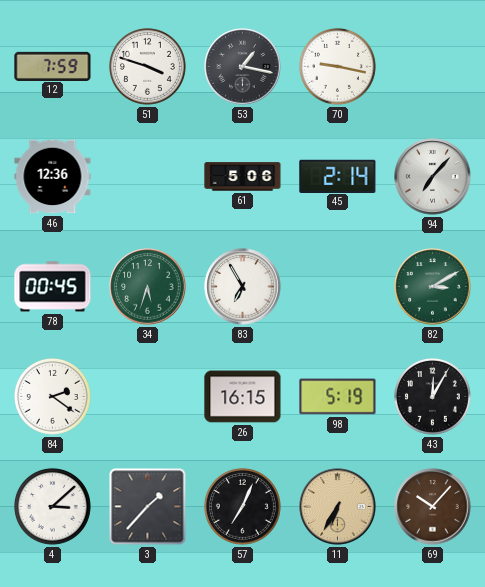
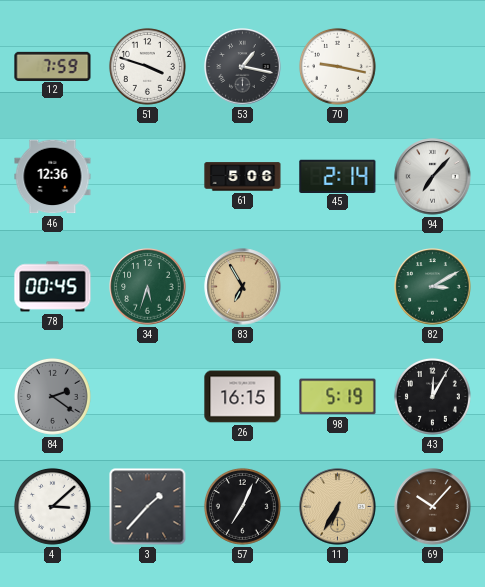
83 dial: white -> champagne (243, 287)
84 dial: white -> grey (52, 396)
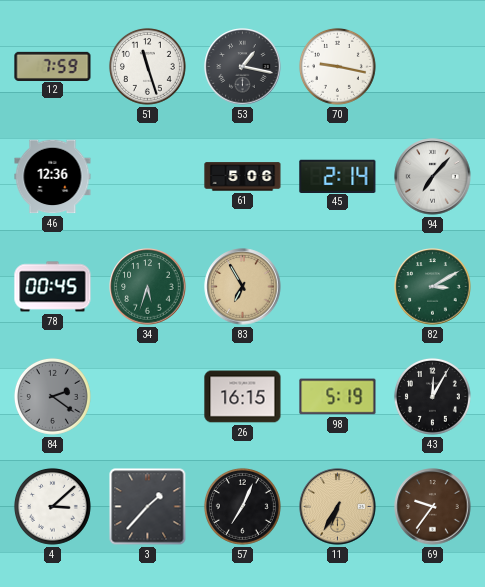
51: 3:48 -> 11:27 (147, 66)
69: 10:07 -> 9:36 (433, 507)
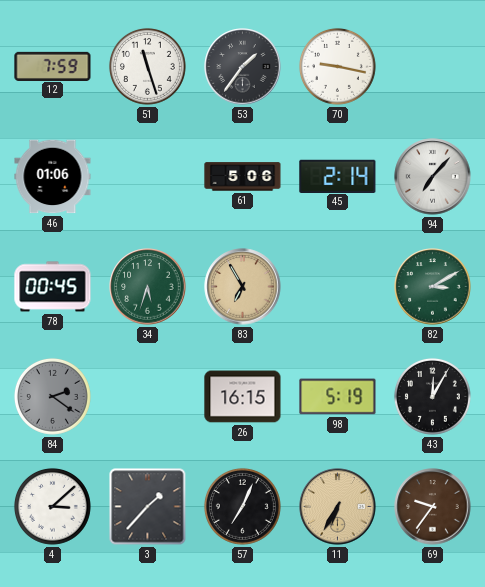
53: 1:17 -> 1:36 (243, 67)
46: 12:36 -> 01:06 (53, 177)
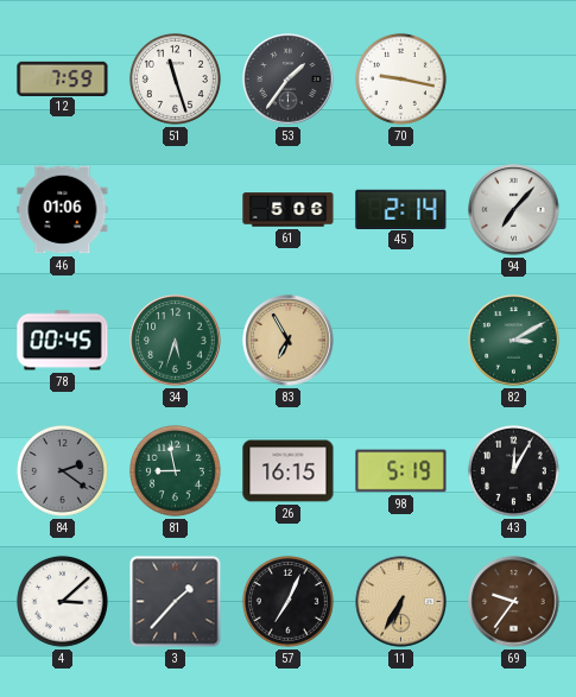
81: none -> 8:58 (175, 470)
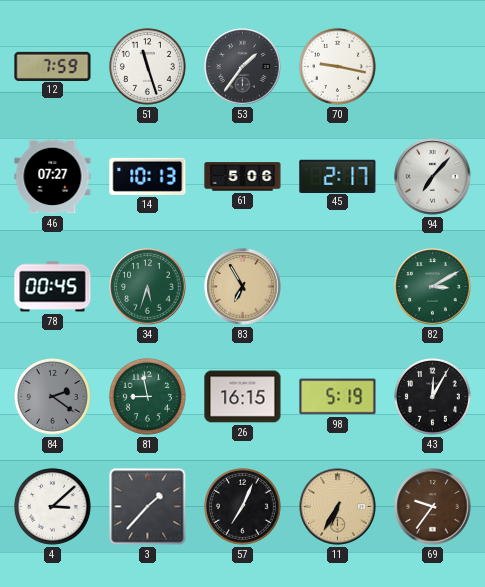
46: 01:06 -> 07:27 (53, 177)
14: none -> 10:13 (148, 176)
45: 2:14 -> 2:17 (338, 176)
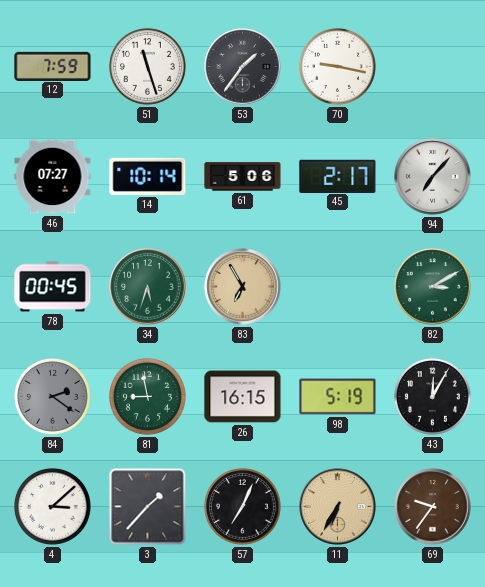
14: 10:13 -> 10:14 (148, 176)
